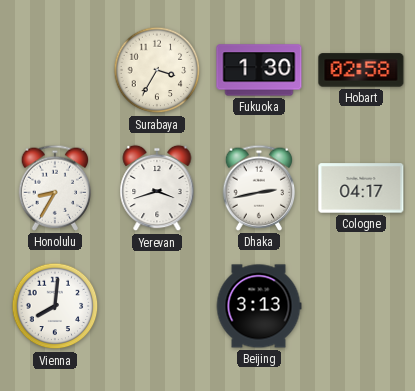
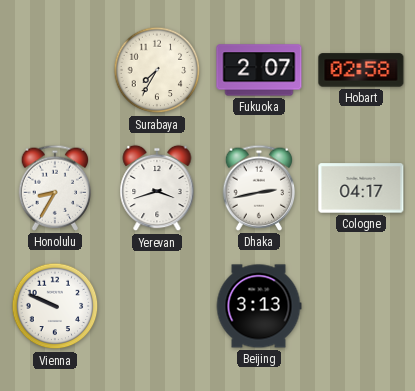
Surabaya: 3:35 -> 7:35 (157, 70)
Fukuoka: 1:30 -> 2:07 (259, 70)
Vienna: 8:01 -> 9:49 (55, 306)
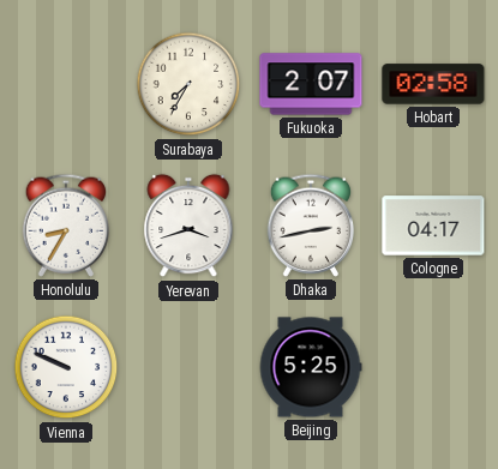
Beijing: 3:13 -> 5:25 (311, 367)
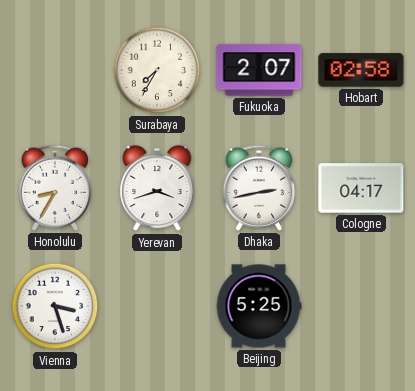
Vienna: 9:49 -> 3:27 (55, 306)
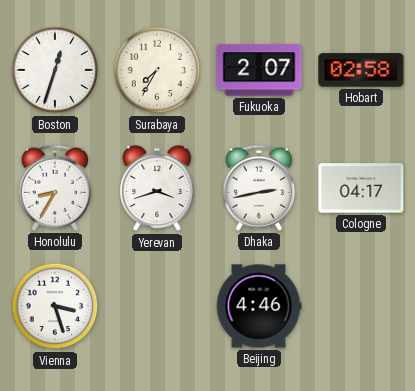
Boston: none -> 12:33 (55, 70)
Beijing: 5:25 -> 4:46 (259, 306)
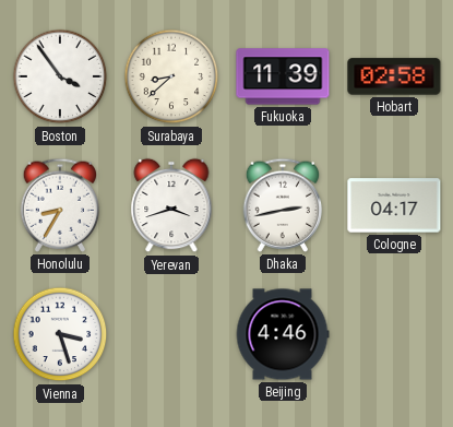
Boston: 12:33 -> 3:54 (60, 76)
Surabaya: 7:35 -> 8:38 (171, 76)
Fukuoka: 2:07 -> 11:39 (283, 76)
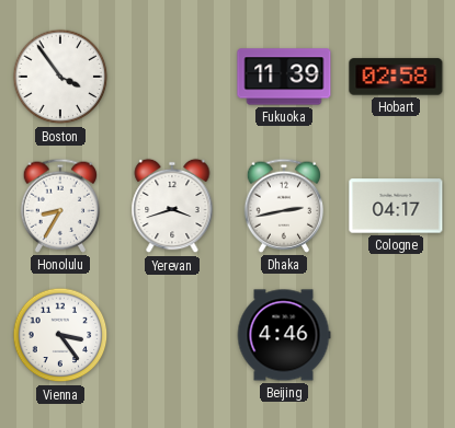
Surabaya: 8:38 -> none (171, 76)
Vienna: 3:27 -> 3:24 (60, 335)
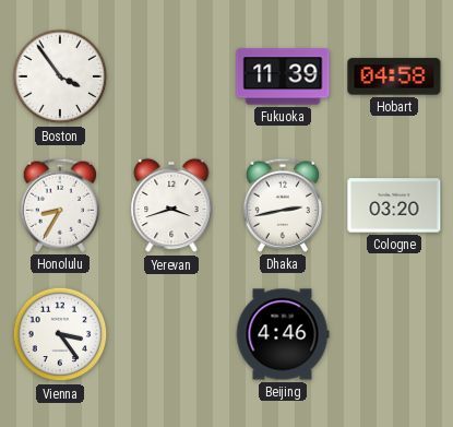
Hobart: 02:58 -> 04:58 (394, 76)
Cologne: 04:17 -> 03:20 (394, 205)
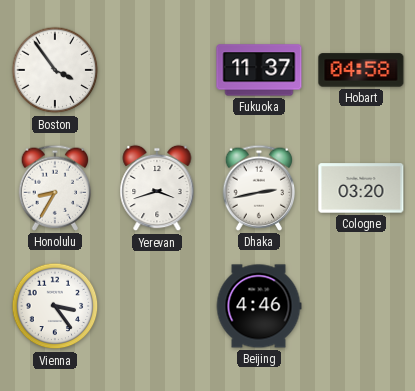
Fukuoka: 11:39 -> 11:37 (259, 70)
